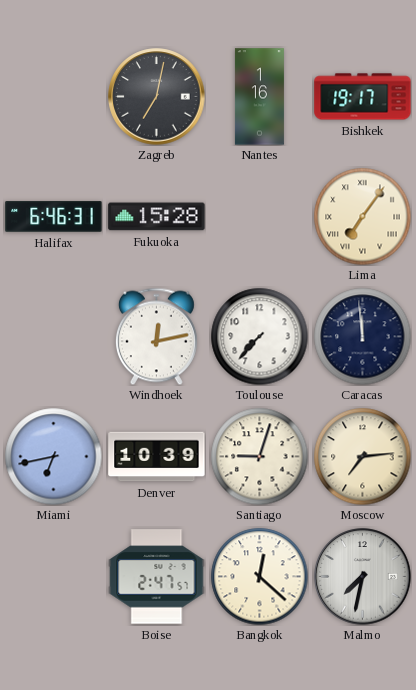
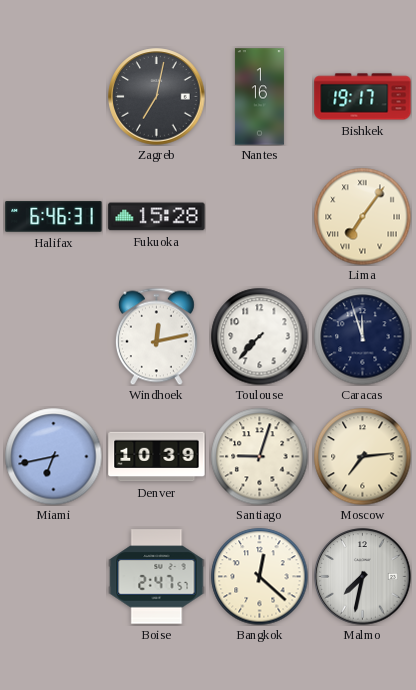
Caracas: 11:59 -> 11:57 (362, 336)
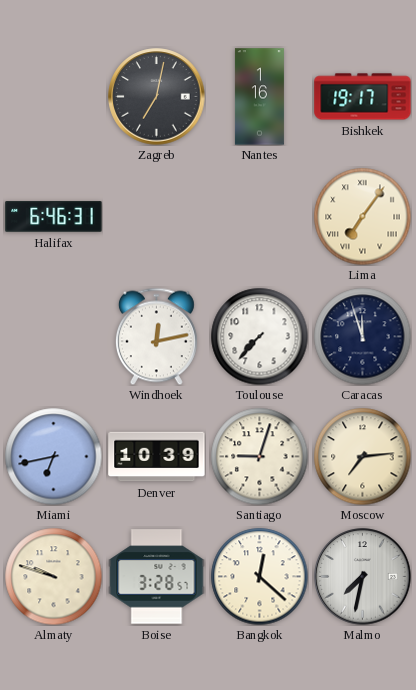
Fukuoka: 15:28 -> none (157, 217)
Almaty: none -> 9:48 (53, 576)
Boise: 2:47 -> 3:28 (157, 577)
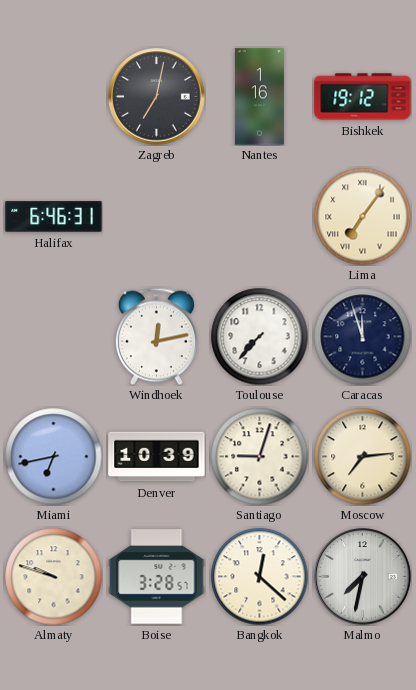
Bishkek: 19:17 -> 19:12 (363, 97)
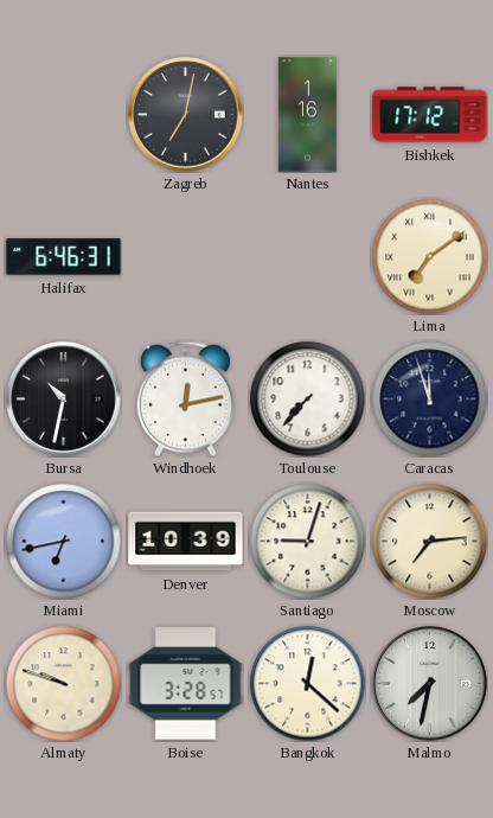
Bishkek: 19:12 -> 17:12 (430, 115)
Lima: 7:06 -> 7:09 (429, 256)
Bursa: none -> 10:32 (64, 400)
